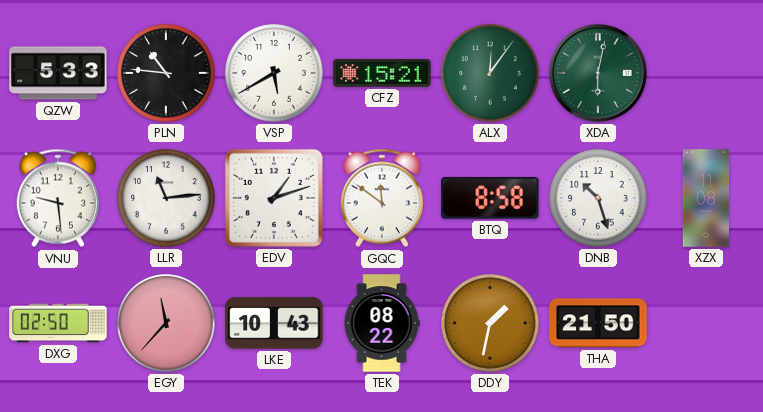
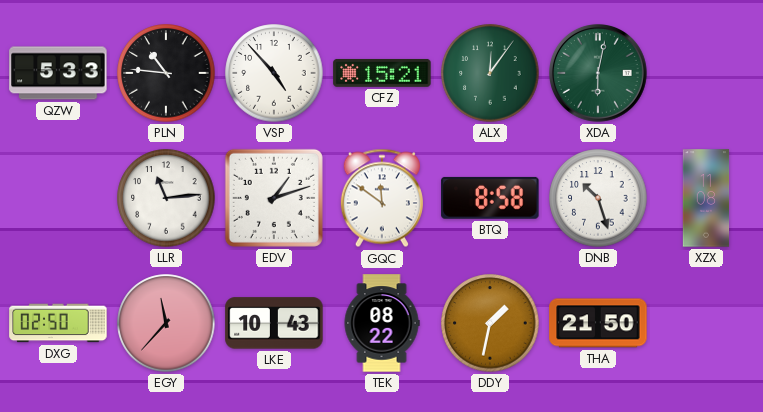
VSP: 5:40 -> 4:53 (274, 73)
VNU: 9:29 -> none (58, 198)
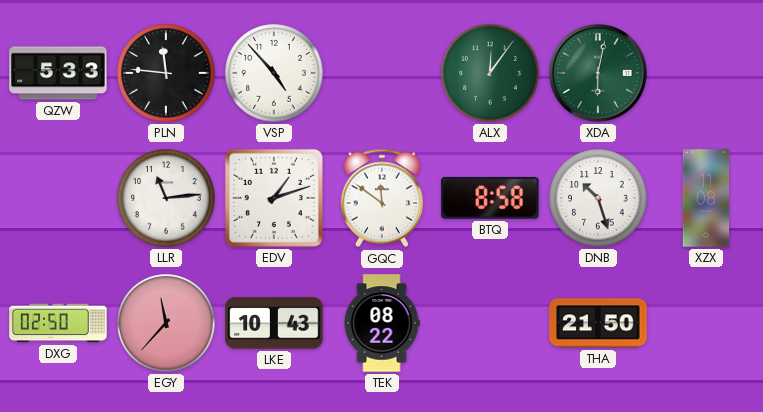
PLN: 10:46 -> 11:46 (166, 73)
CFZ: 15:21 -> none (382, 73)
DDY: 1:32 -> none (490, 323)
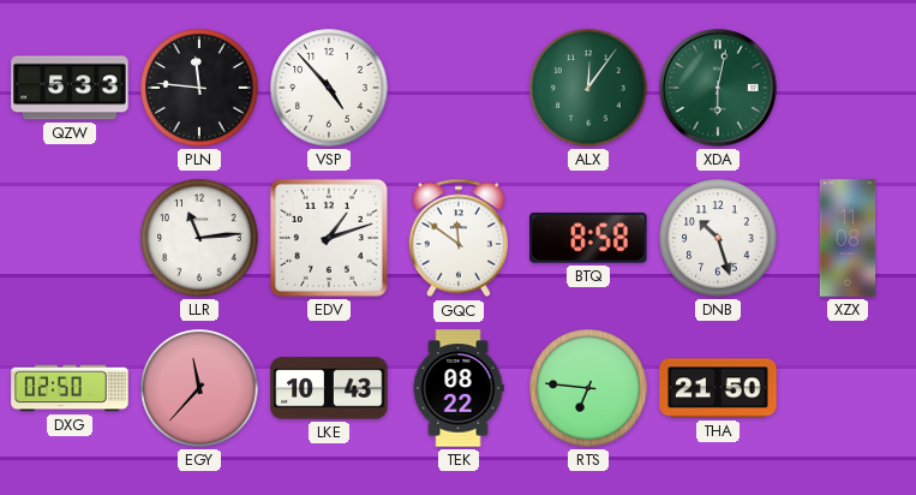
RTS: none -> 6:46 (588, 388)
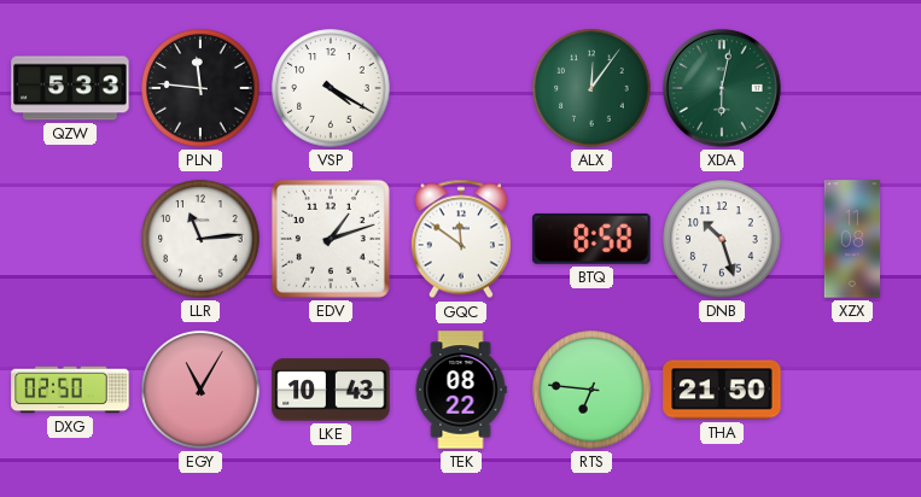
VSP: 4:53 -> 4:20 (331, 88)
EGY: 11:37 -> 11:05 (200, 390)
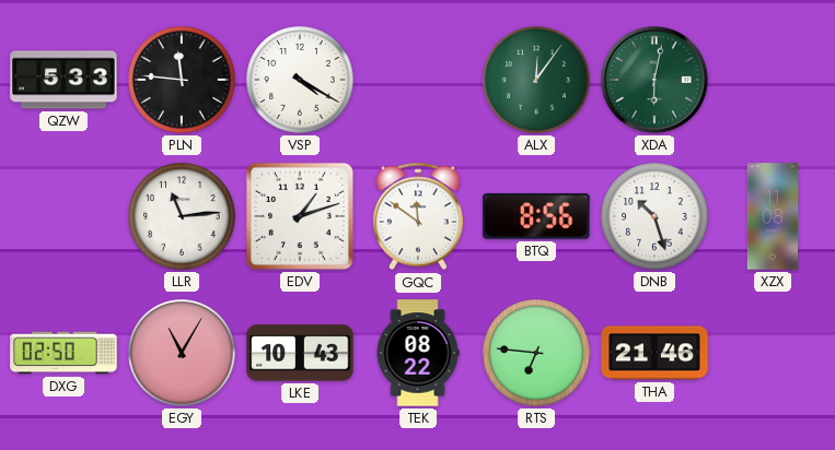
BTQ: 8:58 -> 8:56 (536, 216)
THA: 21:50 -> 21:46 (654, 353)
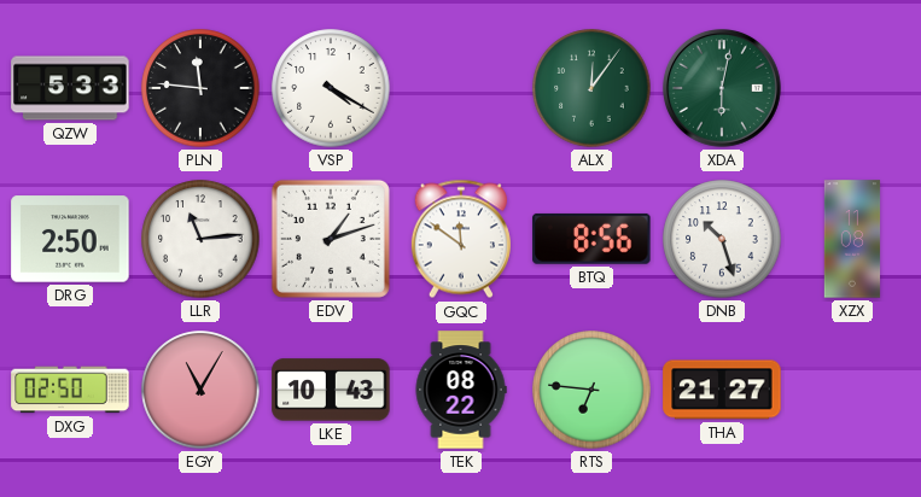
DRG: none -> 2:50 (70, 239)
THA: 21:46 -> 21:27 (722, 390)
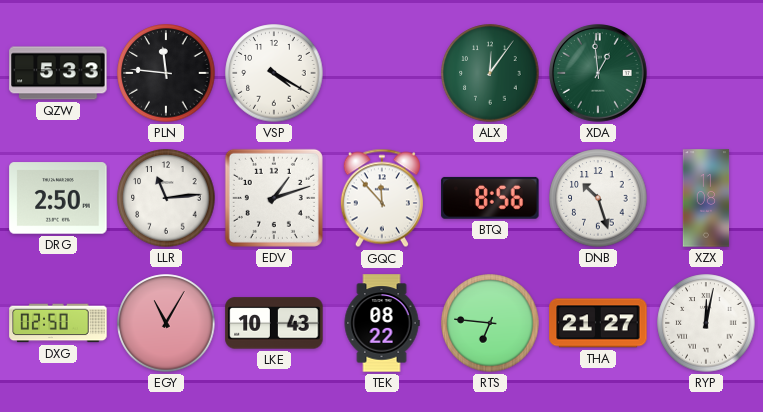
XDA: 6:02 -> 12:59 (599, 74)
GQC: 11:51 -> 11:53 (382, 198)
RYP: none -> 12:02 (706, 323)
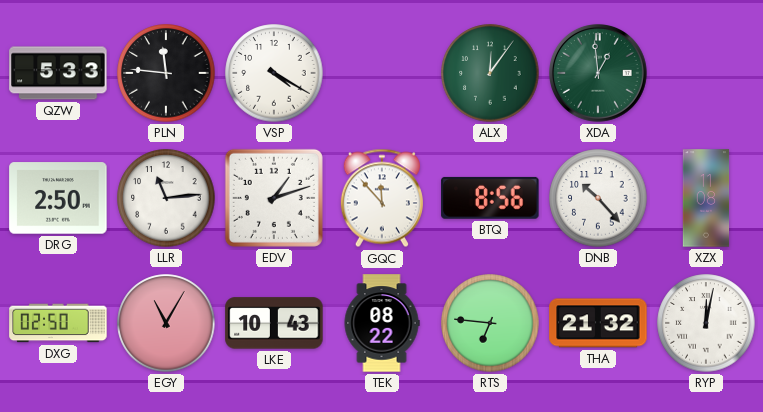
DNB: 10:27 -> 10:23 (598, 198)
THA: 21:27 -> 21:32 (598, 323)
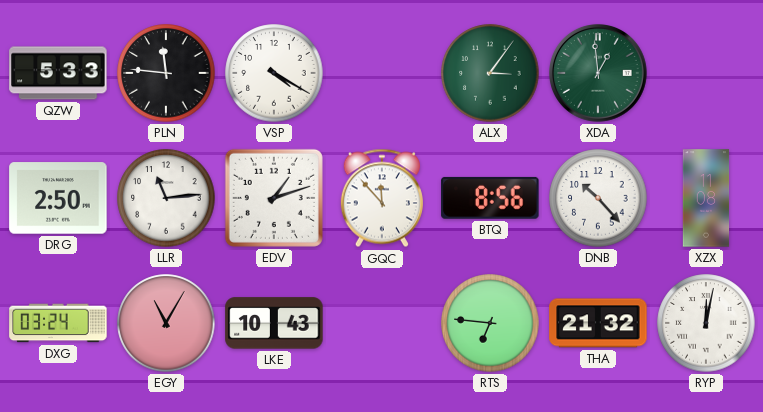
ALX: 12:06 -> 3:06 (490, 73)
DXG: 02:50 -> 03:24 (58, 323)
TEK: 08:22 -> none (382, 323)
